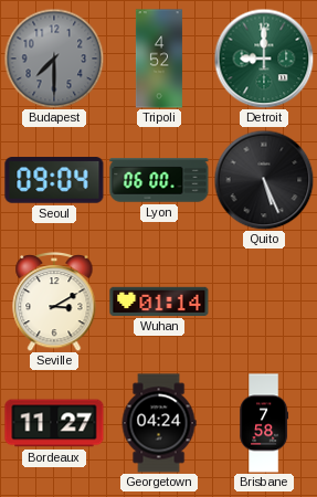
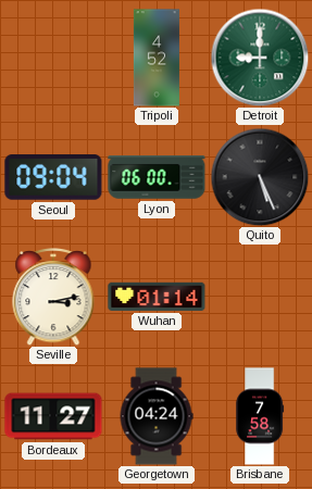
Budapest: 7:30 -> none (54, 59)
Seville: 3:10 -> 3:13 (53, 297)
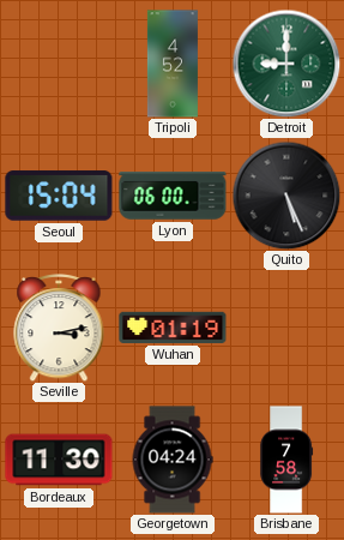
Seoul: 09:04 -> 15:04 (59, 196)
Wuhan: 01:14 -> 01:19 (173, 328)
Bordeaux: 11:27 -> 11:30 (59, 460)
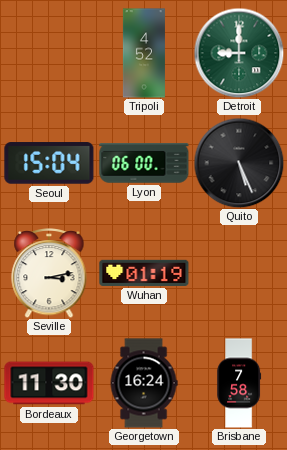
Georgetown: 04:24 -> 16:24 (144, 383)
